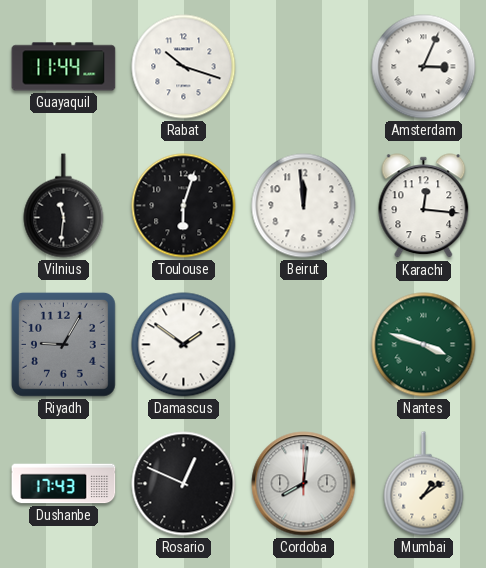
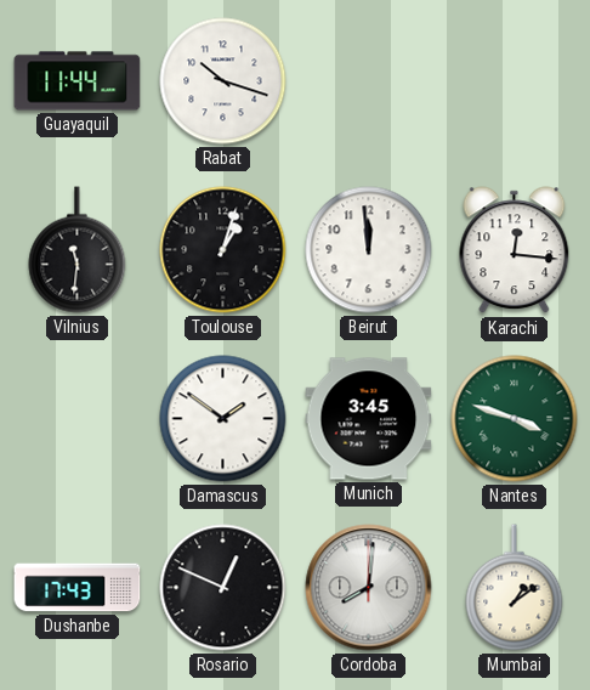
Amsterdam: 3:04 -> none (424, 67)
Toulouse: 6:03 -> 1:03 (223, 250)
Riyadh: 9:05 -> none (63, 344)
Munich: none -> 3:45 (369, 419)
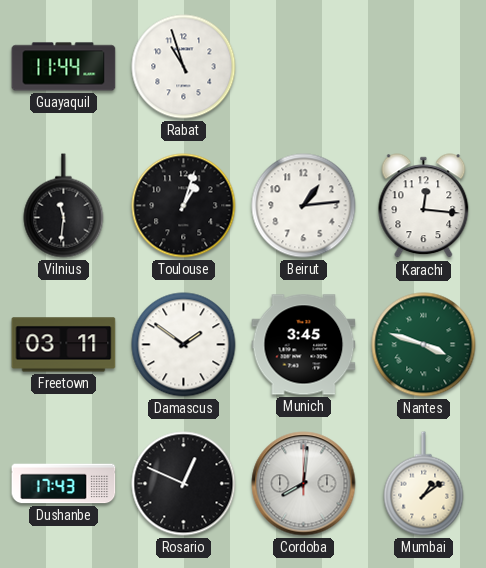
Rabat: 10:18 -> 10:57 (184, 67)
Beirut: 11:59 -> 1:14 (304, 206)
Freetown: none -> 03:11 (64, 345)
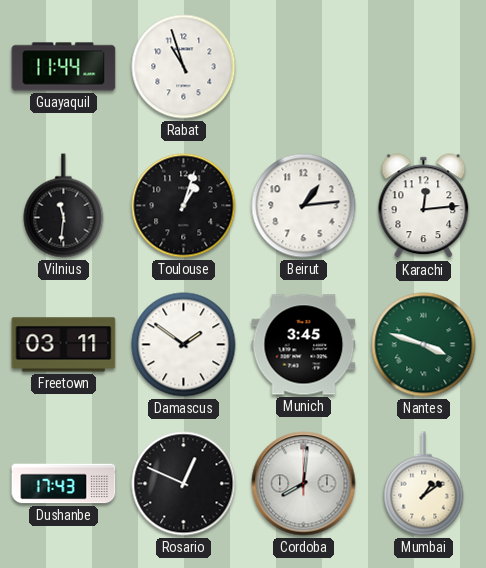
Karachi: 12:16 -> 12:14 (424, 206)
